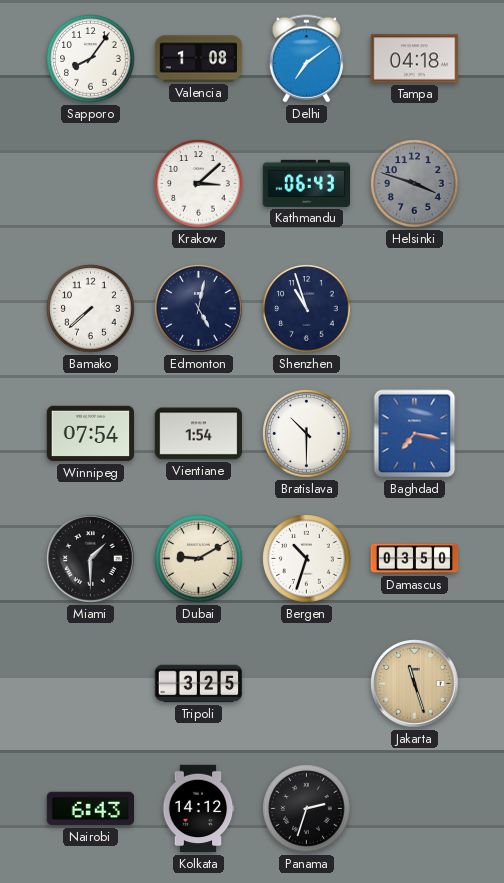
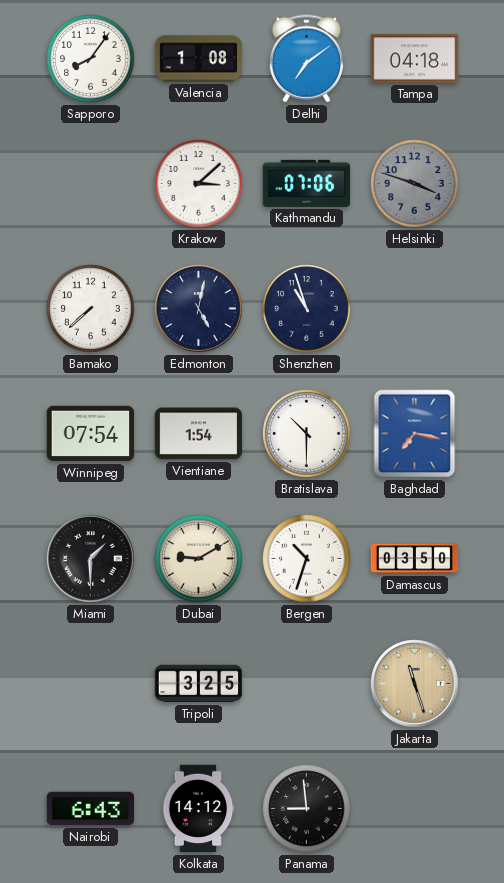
Kathmandu: 06:43 -> 07:06 (307, 183)
Panama: 2:33 -> 8:59 (307, 809)
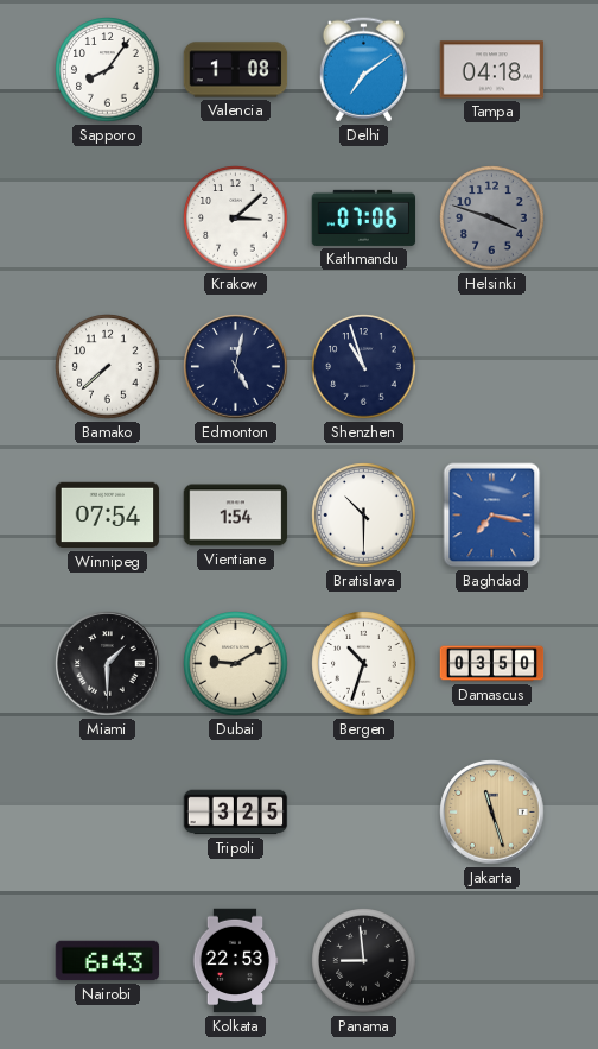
Kolkata: 14:12 -> 22:53 (235, 961)
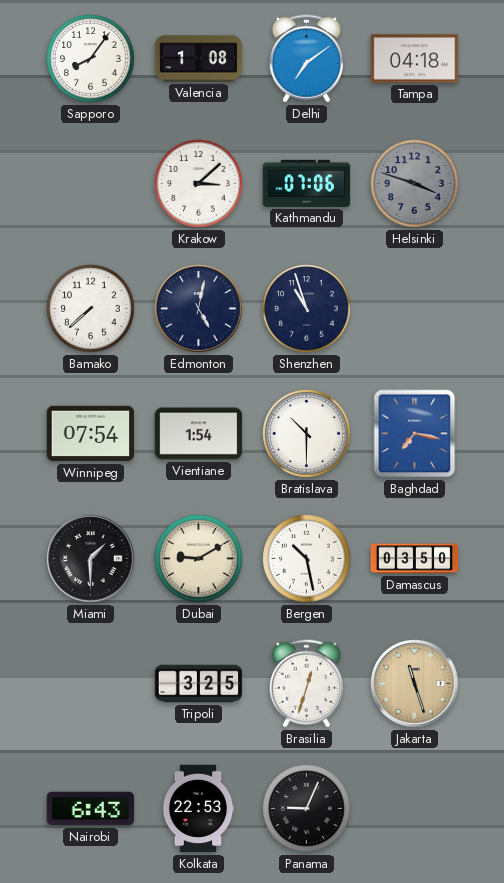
Bergen: 10:33 -> 10:28 (307, 559)
Brasilia: none -> 12:33 (306, 684)
Panama: 8:59 -> 9:04 (307, 809)
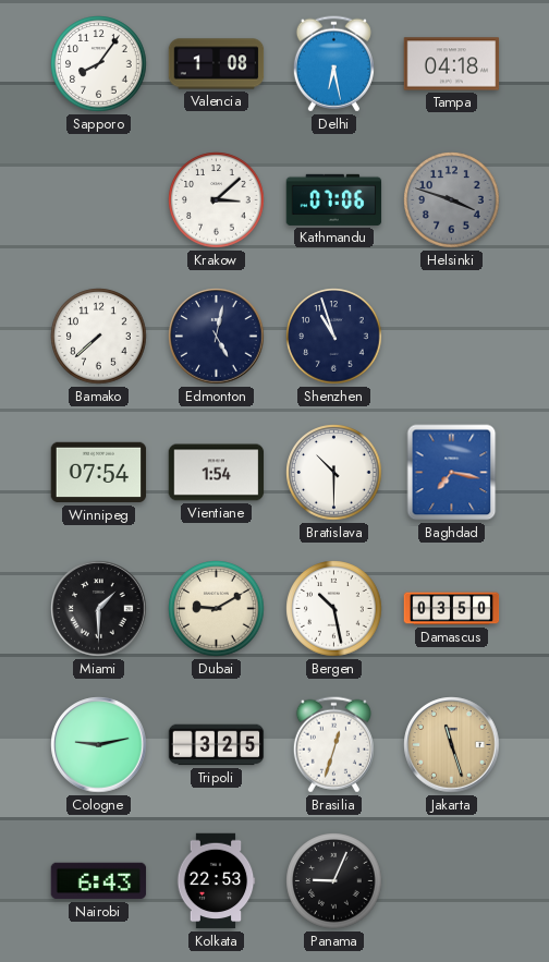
Delhi: 7:09 -> 6:28 (333, 64)
Cologne: none -> 9:13 (99, 745)
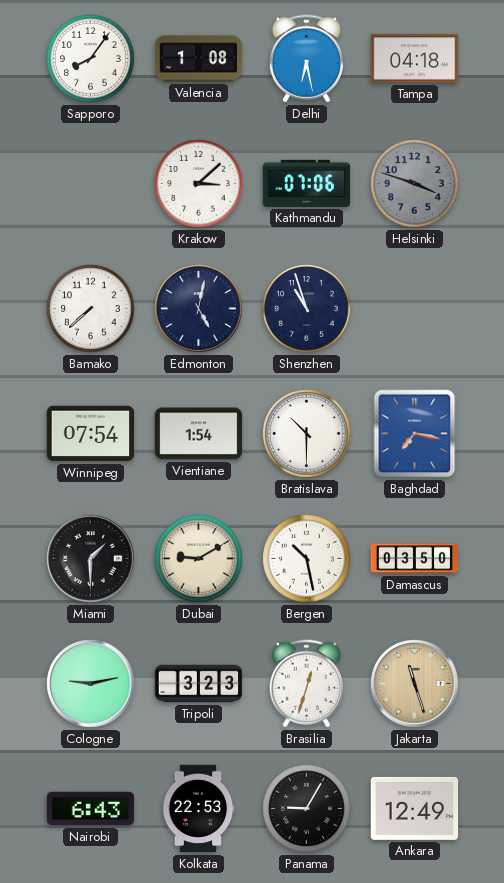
Tripoli: 3:25 -> 3:23 (199, 684)
Panama: 9:04 -> 9:05 (307, 809)
Ankara: none -> 12:49 (415, 808)
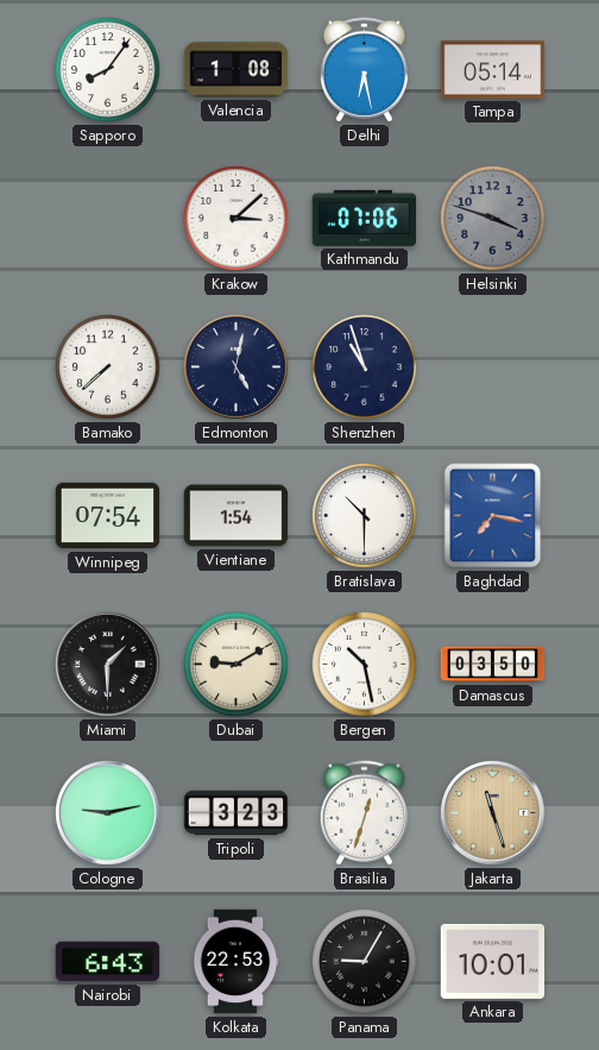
Tampa: 04:18 -> 05:14 (493, 70)
Ankara: 12:49 -> 10:01 (493, 961)
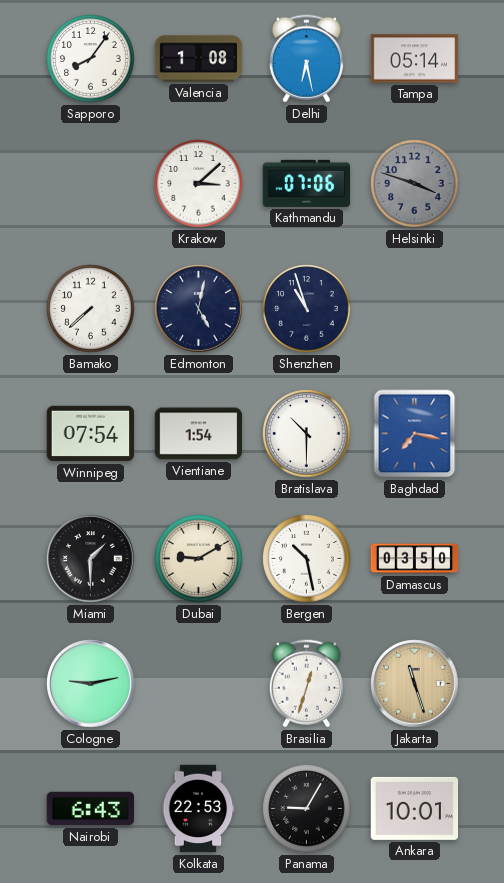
Tripoli: 3:23 -> none (237, 813)
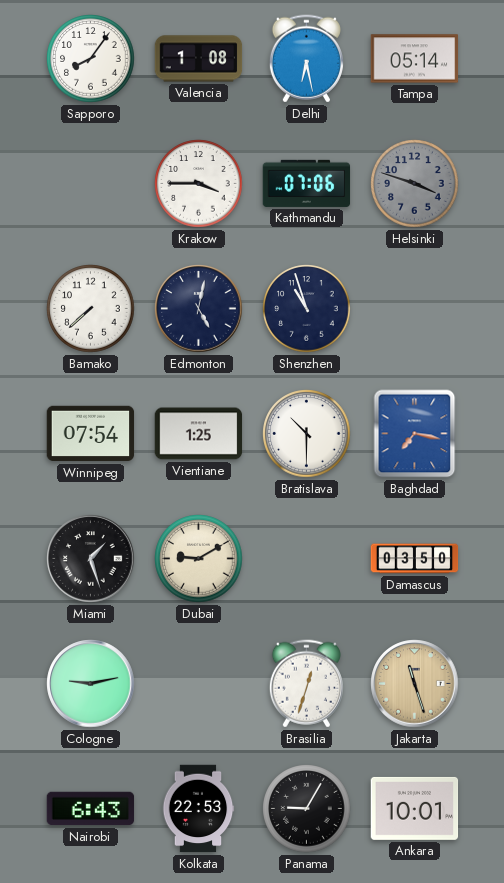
Krakow: 3:08 -> 3:45 (199, 184)
Vientiane: 1:54 -> 1:25 (199, 434)
Miami: 1:30 -> 1:27 (91, 559)
Bergen: 10:28 -> none (307, 559)
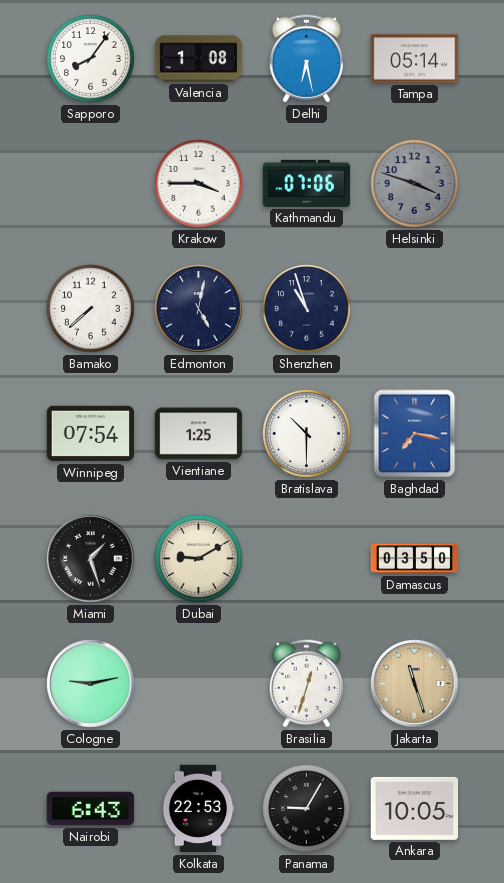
Ankara: 10:01 -> 10:05 (415, 808)
